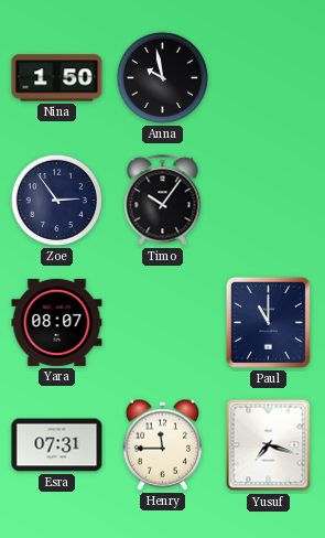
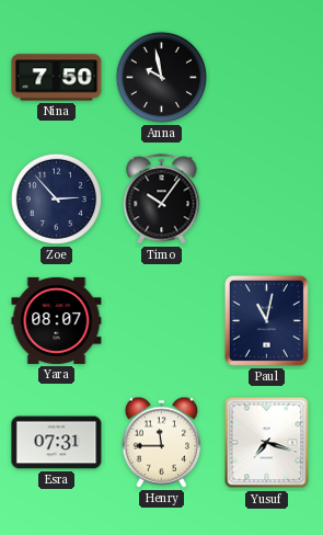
Nina: 1:50 -> 7:50 (57, 78)
Zoe: 2:54 -> 2:53 (56, 198)
Paul: 11:00 -> 11:02 (266, 320)
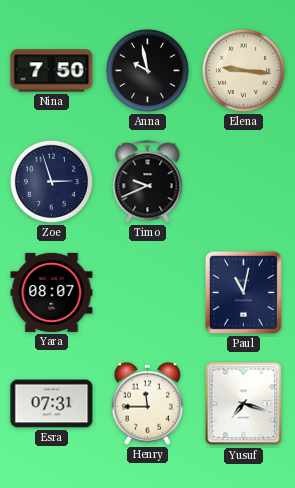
Elena: none -> 9:16 (243, 70)
Zoe: 2:53 -> 2:57 (51, 181)
Timo: 10:06 -> 9:41 (148, 182)
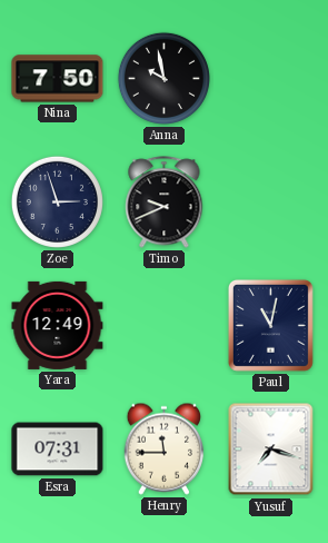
Elena: 9:16 -> none (243, 70)
Yara: 08:07 -> 12:49 (58, 325)
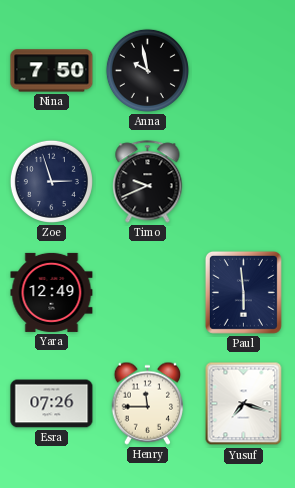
Paul: 11:02 -> 5:59 (243, 292)
Esra: 07:31 -> 07:26 (52, 404)
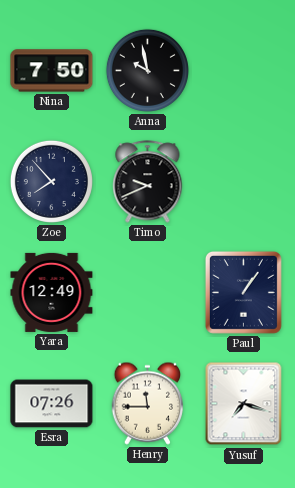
Zoe: 2:57 -> 7:53 (51, 181)
Paul: 5:59 -> 1:06 (243, 292)
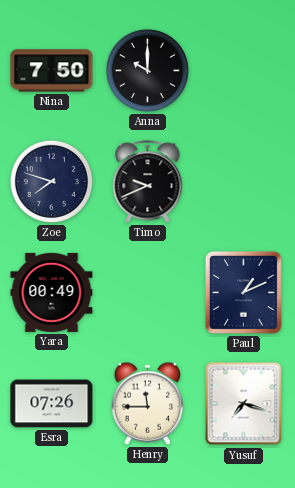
Anna: 9:58 -> 10:00 (147, 70)
Zoe: 7:53 -> 7:48 (51, 181)
Yara: 12:49 -> 00:49 (52, 292)
Paul: 1:06 -> 1:11 (243, 292)
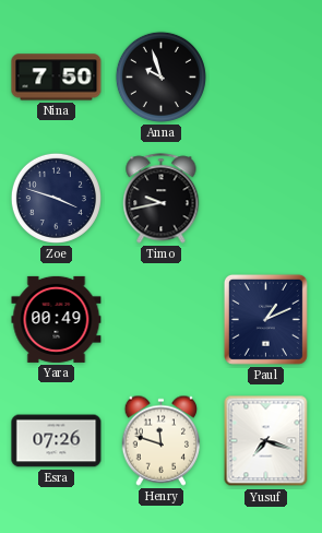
Anna: 10:00 -> 9:57 (160, 76)
Zoe: 7:48 -> 3:48 (56, 198)
Timo: 9:41 -> 9:43 (162, 199)
Henry: 11:45 -> 11:48 (162, 440)
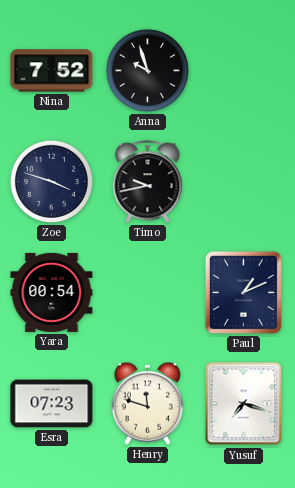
Nina: 7:50 -> 7:52 (52, 71)
Yara: 00:49 -> 00:54 (52, 292)
Esra: 07:26 -> 07:23 (52, 404)
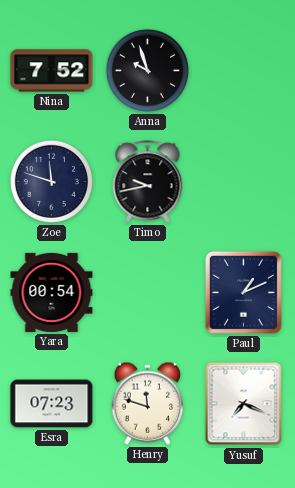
Zoe: 3:48 -> 11:48 (51, 181)
Yusuf: 7:18 -> 7:19 (244, 404)
